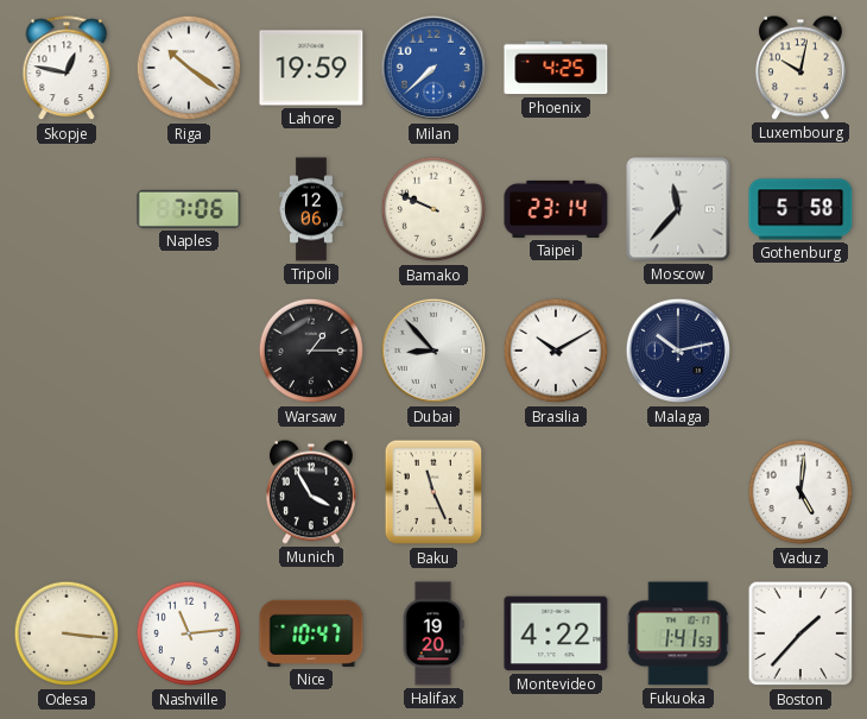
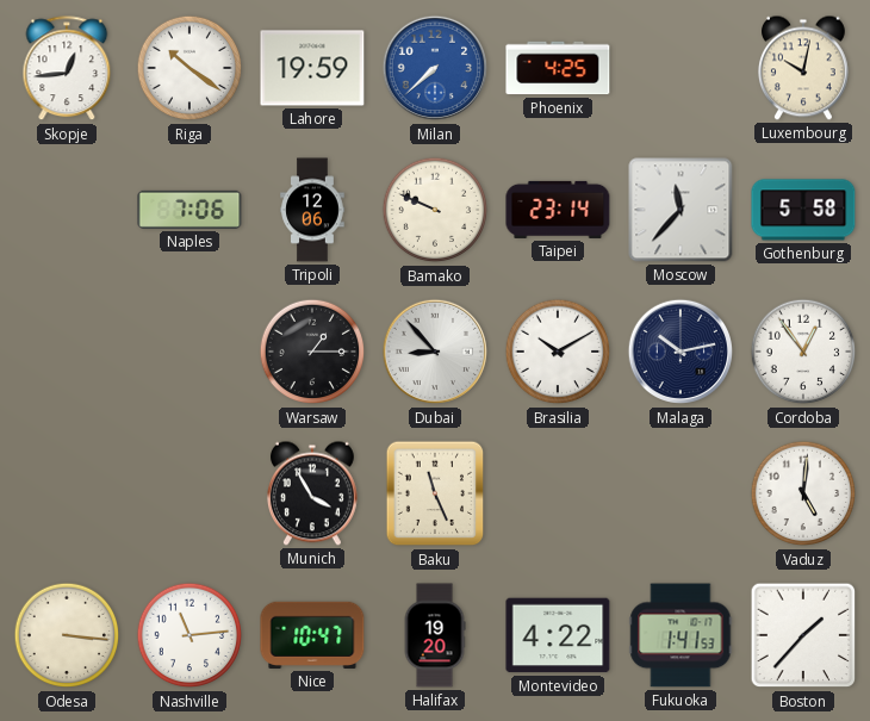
Skopje: 12:47 -> 12:44 (67, 69)
Cordoba: none -> 12:54 (803, 352)
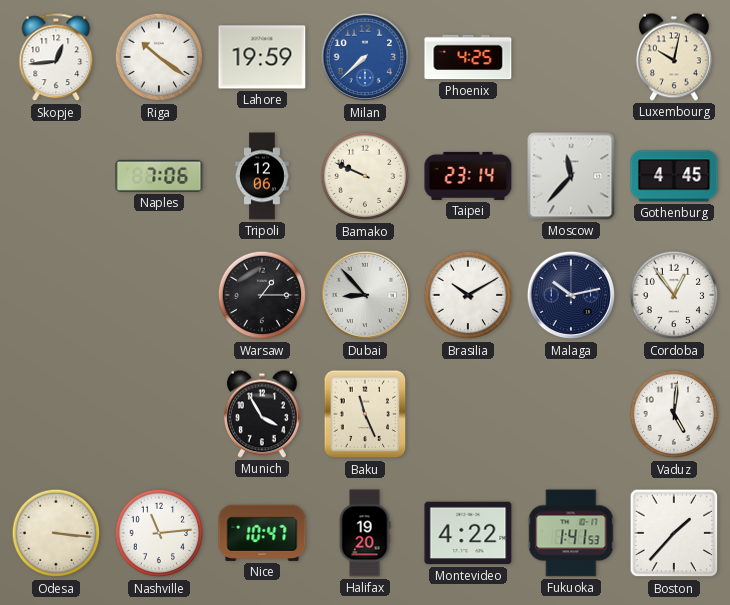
Gothenburg: 5:58 -> 4:45 (674, 176)
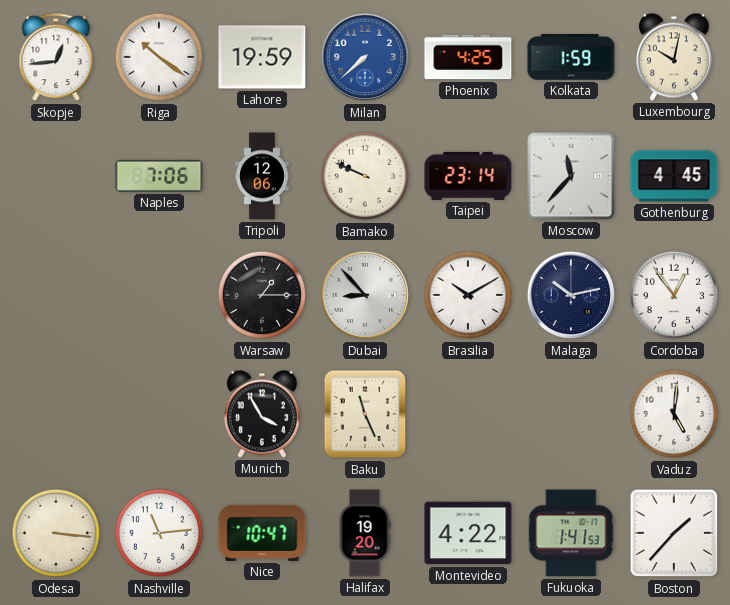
Kolkata: none -> 1:59 (571, 57)
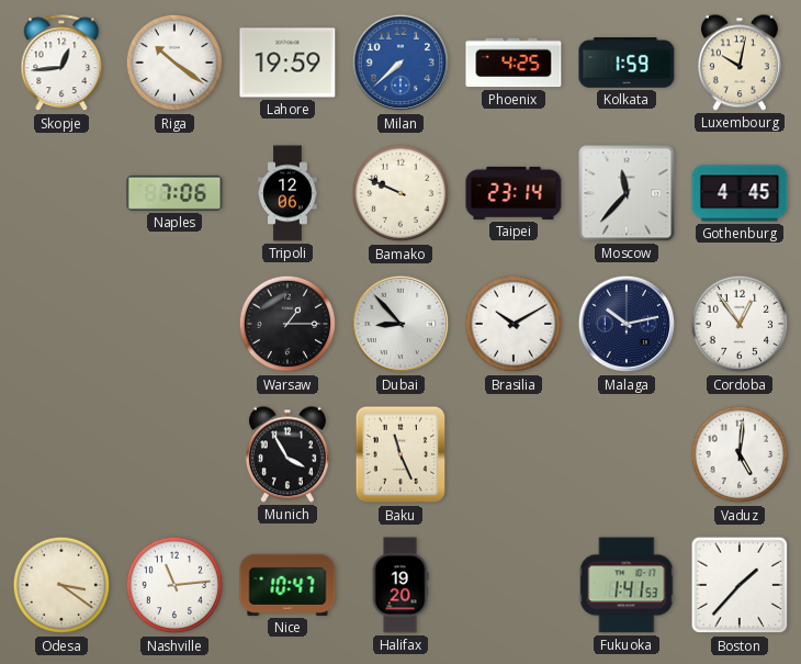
Odesa: 3:16 -> 3:21 (61, 585)
Montevideo: 4:22 -> none (468, 533)
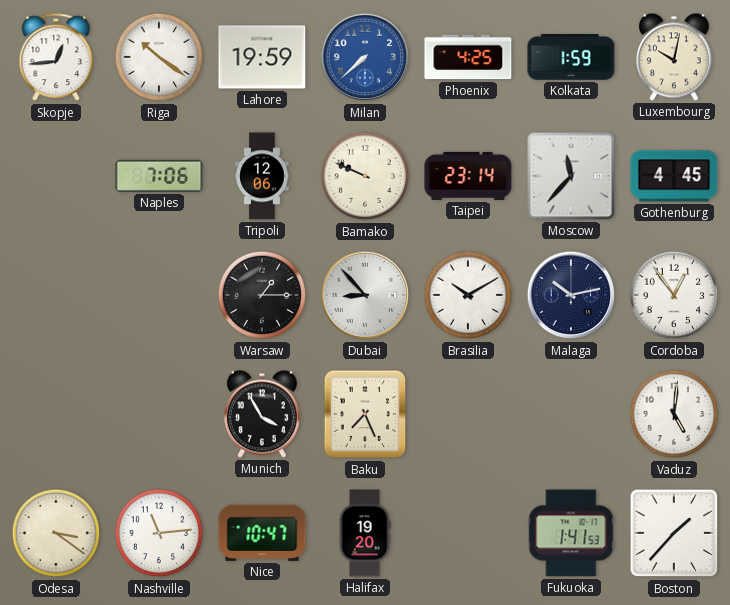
Baku: 11:26 -> 7:26 (365, 414)
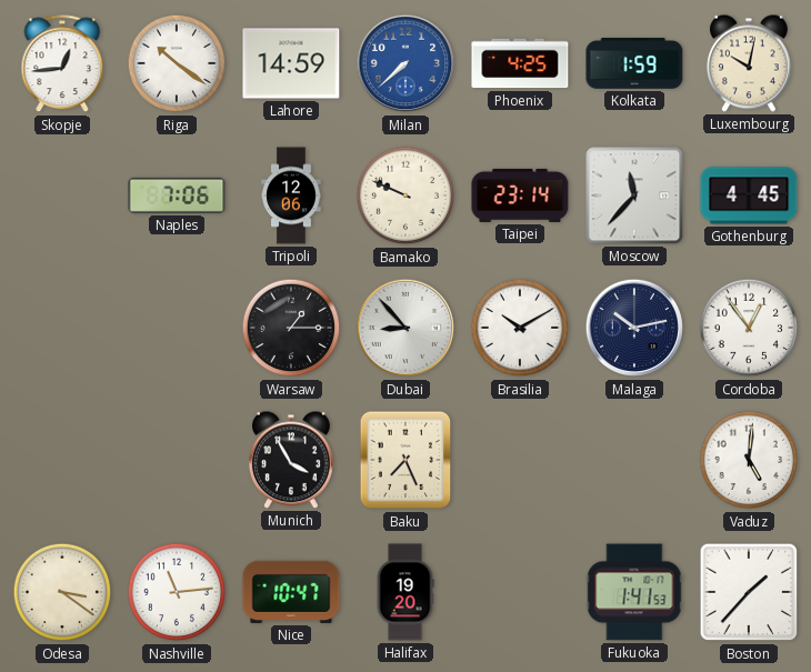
Lahore: 19:59 -> 14:59 (291, 63)
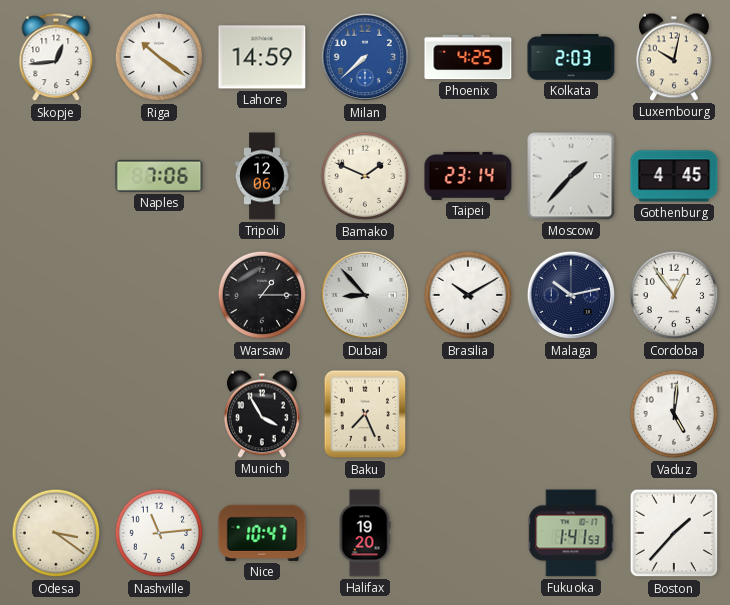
Kolkata: 1:59 -> 2:03 (571, 57)
Bamako: 9:49 -> 1:49 (365, 176)
Moscow: 11:37 -> 1:37 (571, 176)
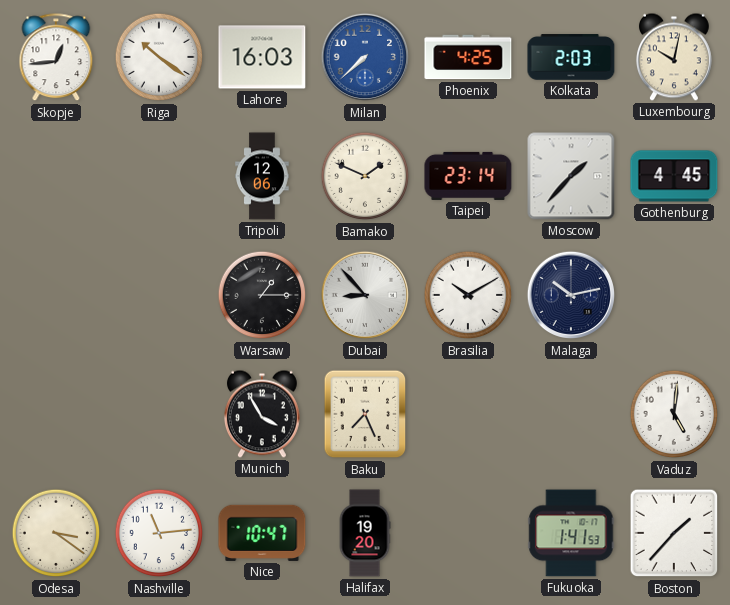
Lahore: 14:59 -> 16:03 (262, 57)
Naples: 7:06 -> none (159, 176)
Cordoba: 12:54 -> none (674, 295)
